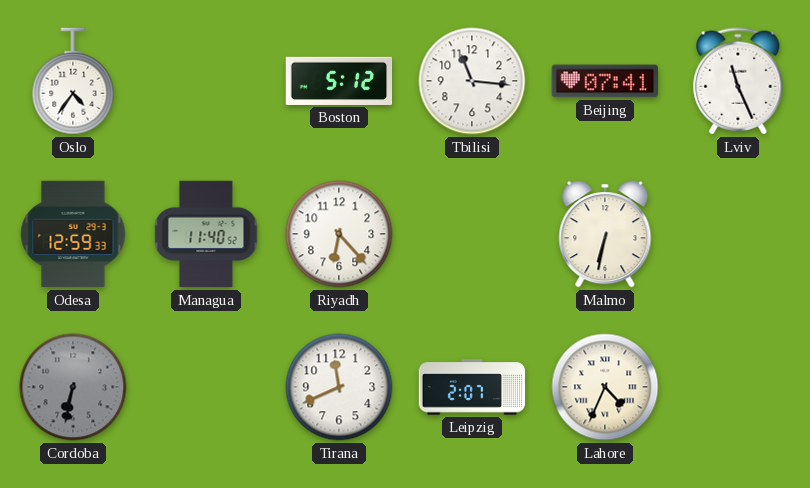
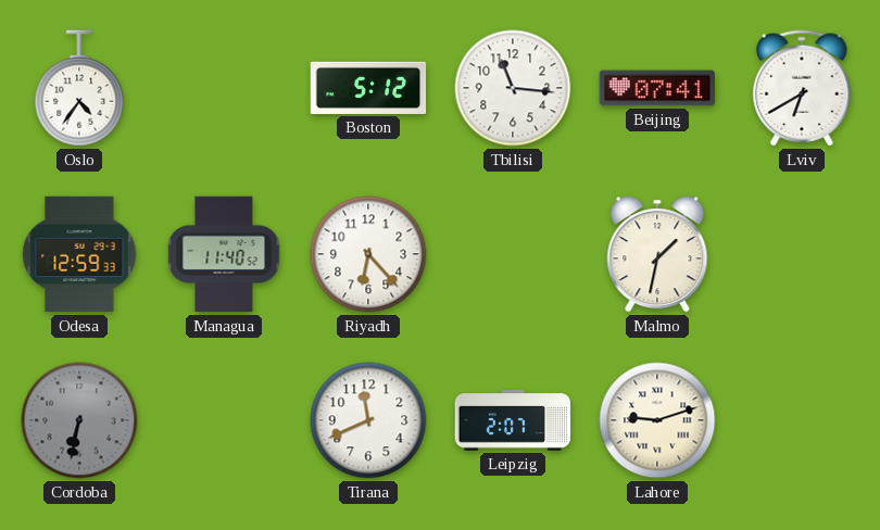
Lviv: 11:26 -> 6:40 (802, 88)
Malmo: 6:32 -> 1:32 (657, 254)
Lahore: 4:34 -> 9:12 (657, 420)
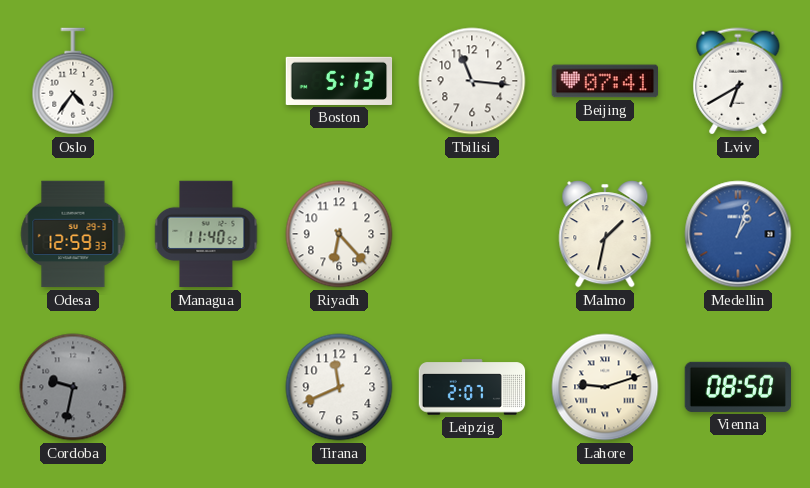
Boston: 5:12 -> 5:13 (339, 81)
Medellin: none -> 1:03 (738, 234)
Cordoba: 6:32 -> 9:32 (73, 387)
Vienna: none -> 08:50 (738, 387)
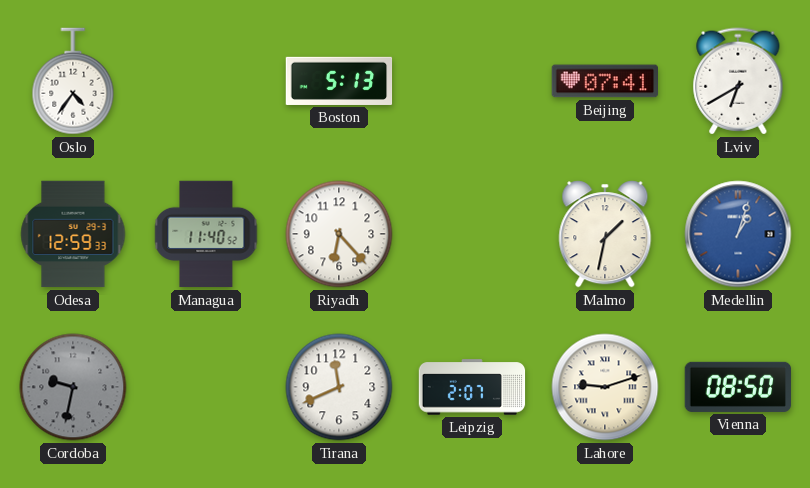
Tbilisi: 11:16 -> none (472, 81)
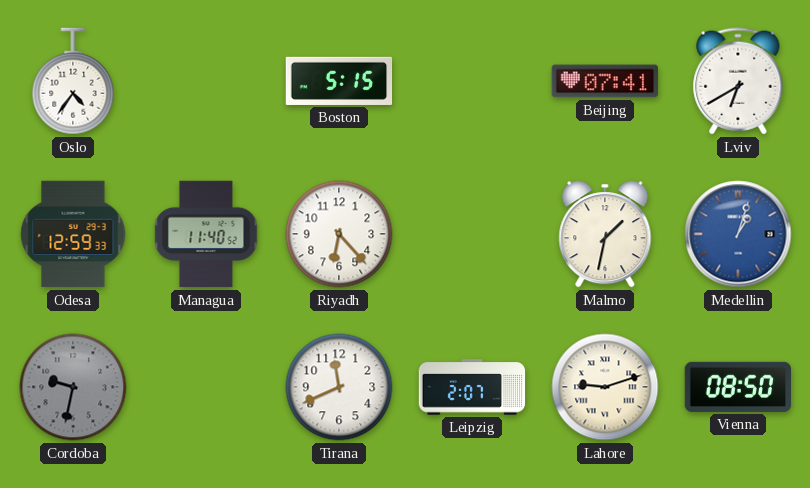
Boston: 5:13 -> 5:15 (339, 81)
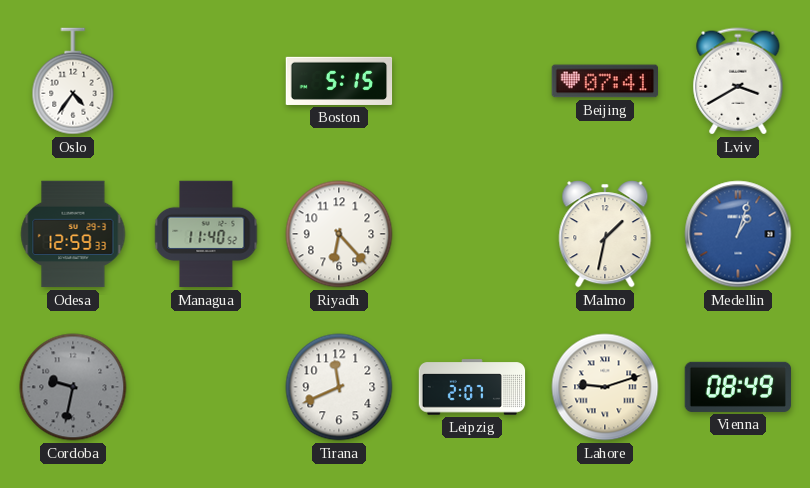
Lviv: 6:40 -> 3:40 (738, 81)
Vienna: 08:50 -> 08:49 (738, 387)
